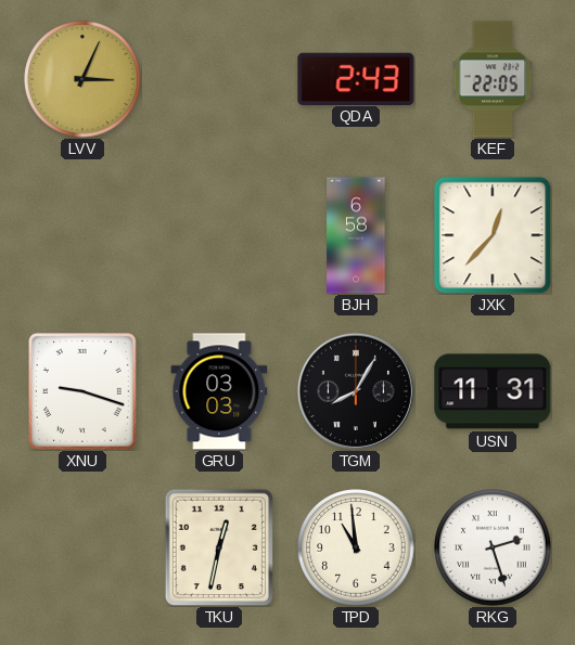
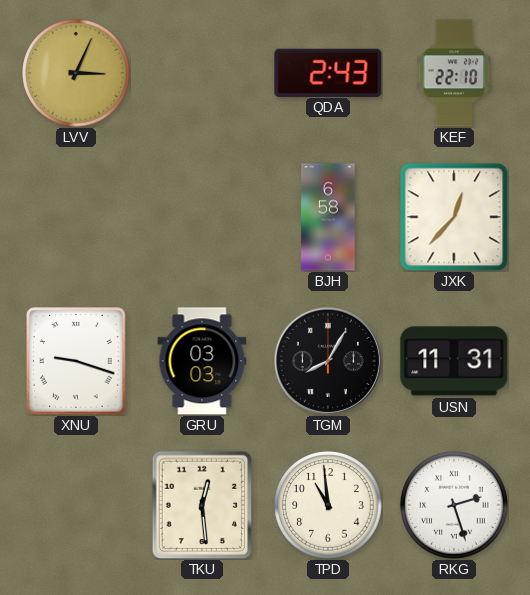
KEF: 22:05 -> 22:10 (454, 73)
TKU: 12:32 -> 12:29 (201, 504)
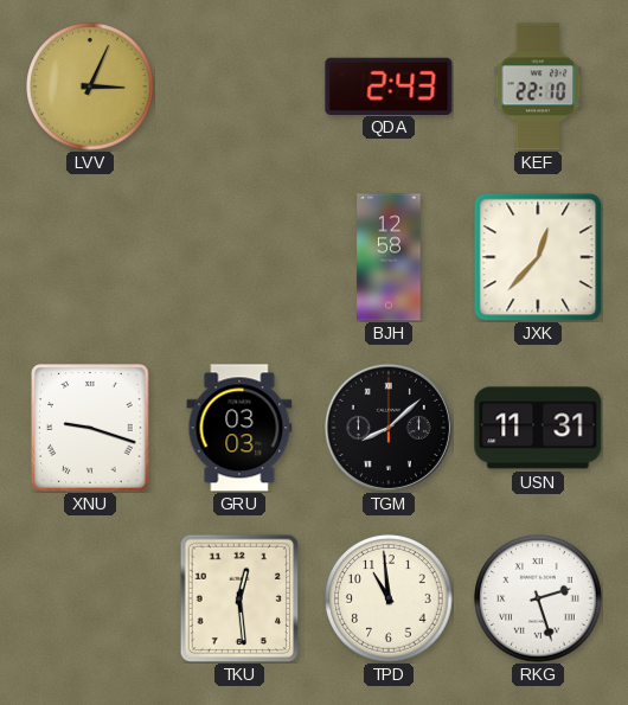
BJH: 6:58 -> 12:58 (389, 257)
TGM: 8:05 -> 8:08 (389, 428)
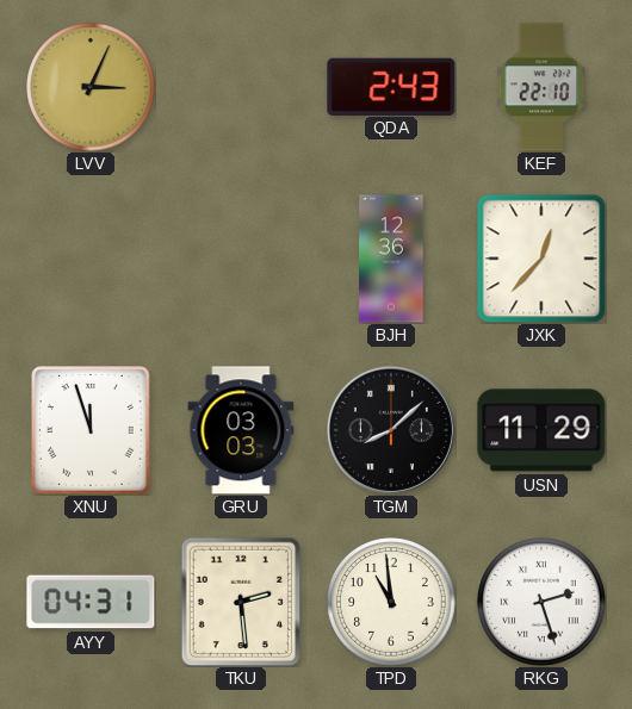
BJH: 12:58 -> 12:36 (391, 259)
XNU: 9:18 -> 11:57 (92, 430)
USN: 11:31 -> 11:29 (541, 430)
AYY: none -> 04:31 (91, 602)
TKU: 12:29 -> 2:29 (240, 601)
